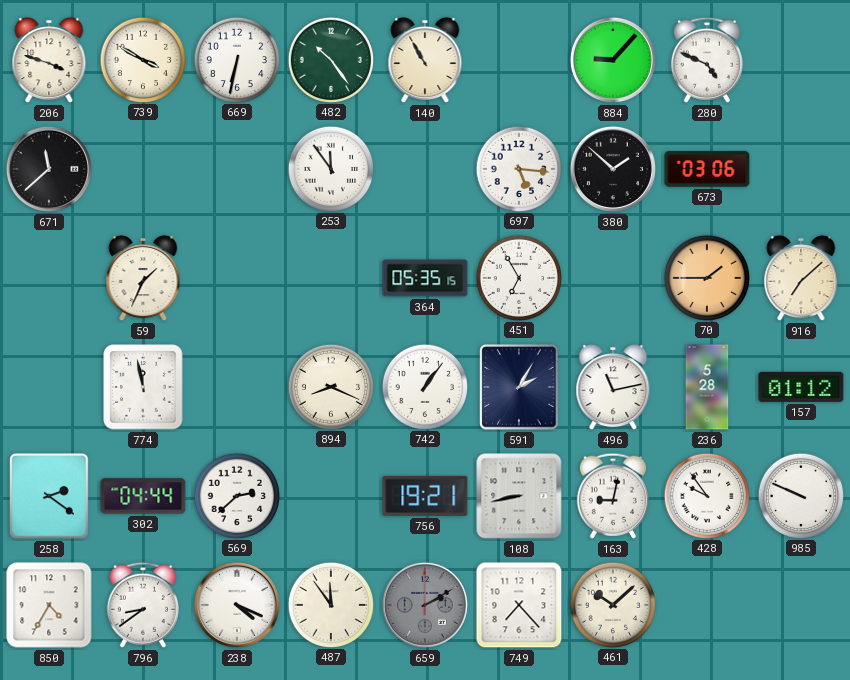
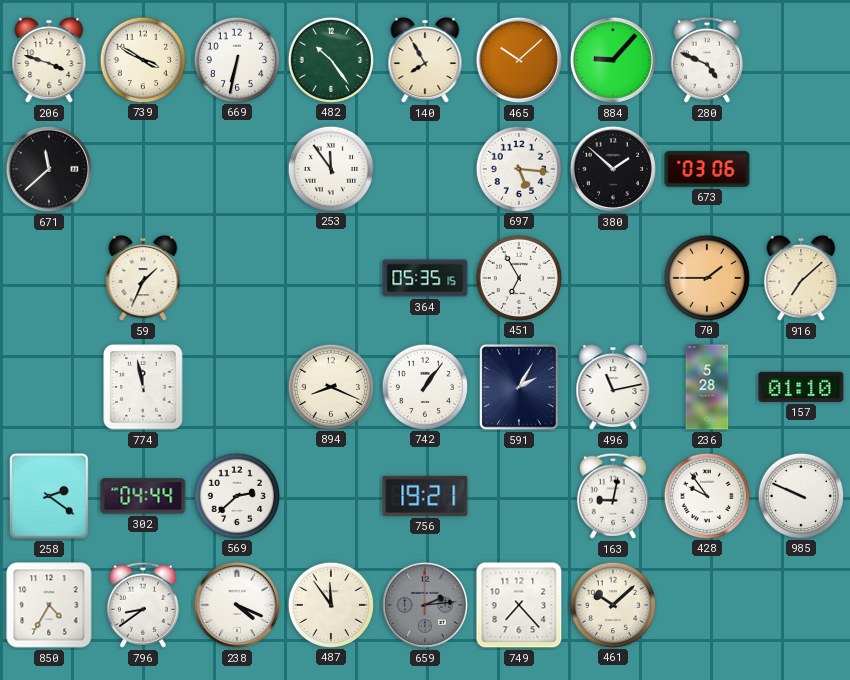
140: 10:55 -> 7:55 (425, 60)
465: none -> 10:08 (519, 60)
157: 01:12 -> 01:10 (801, 387)
108: 8:43 -> none (519, 496)
659: 2:10 -> 2:14 (425, 605)
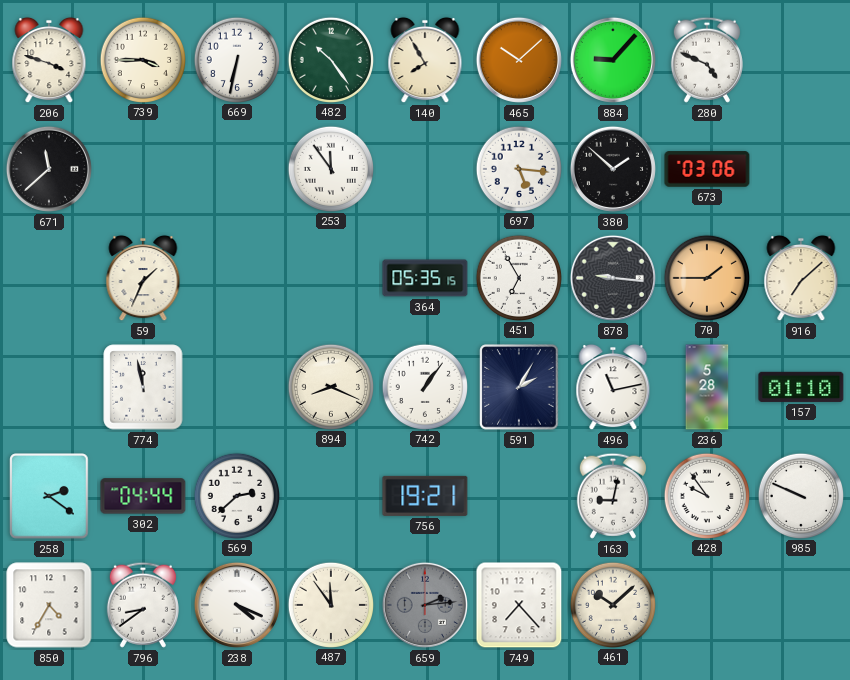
739: 3:50 -> 3:45 (142, 59)
878: none -> 9:16 (613, 278)
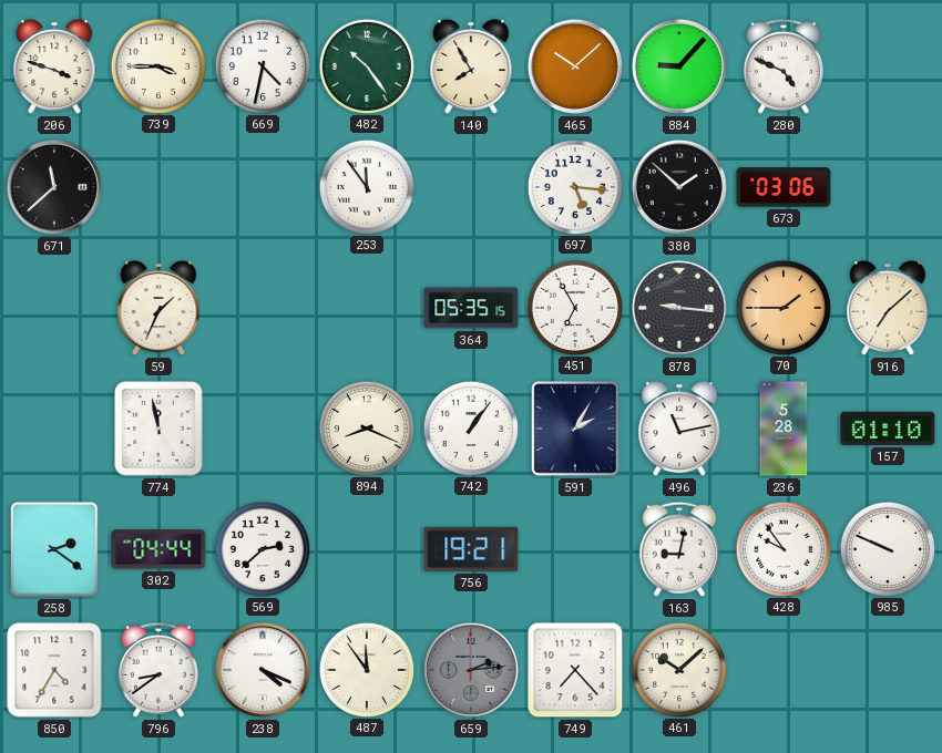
669: 6:32 -> 4:32 (262, 65)
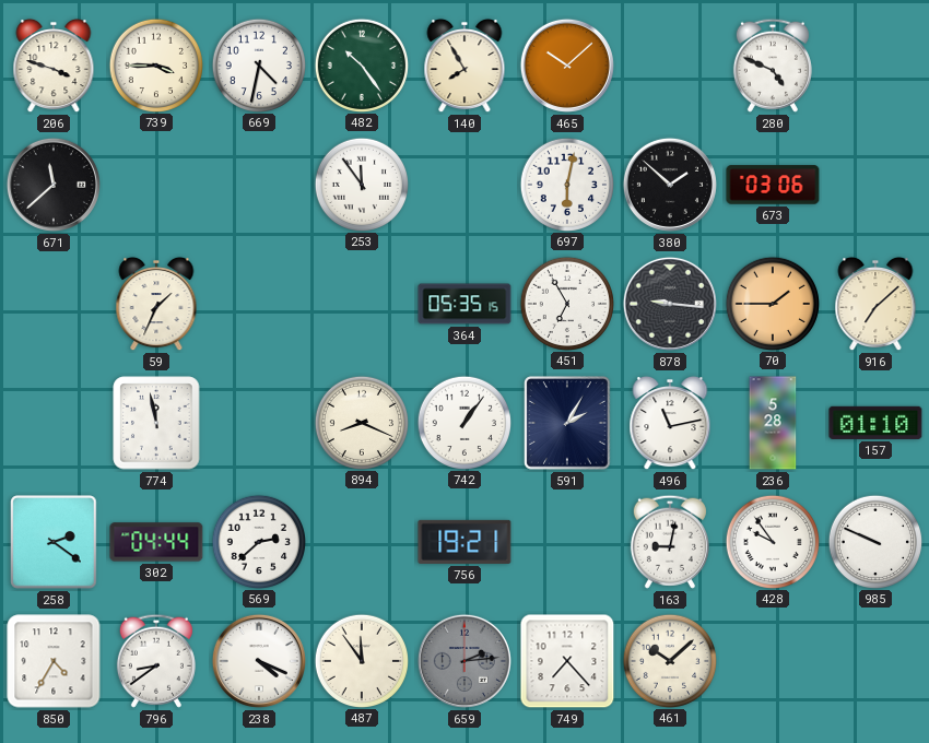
884: 9:07 -> none (679, 66)
697: 5:16 -> 6:02 (566, 184)
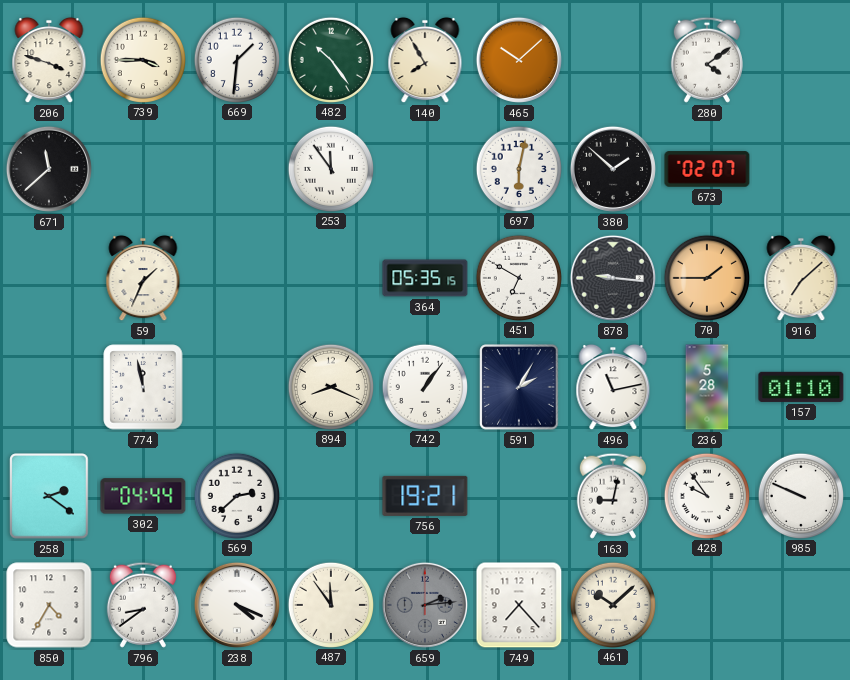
669: 4:32 -> 1:31 (236, 59)
280: 4:49 -> 4:09 (707, 60)
673: 03:06 -> 02:07 (707, 169)
451: 6:55 -> 6:50 (518, 277)
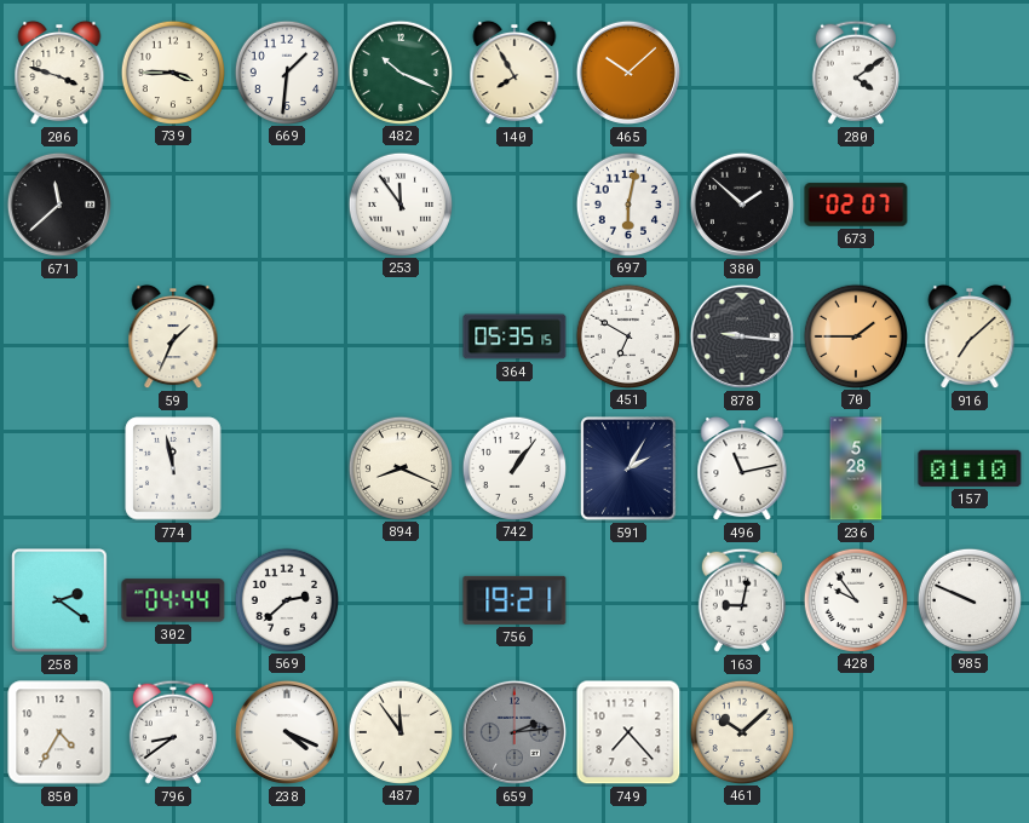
482: 10:24 -> 10:19 (399, 71)
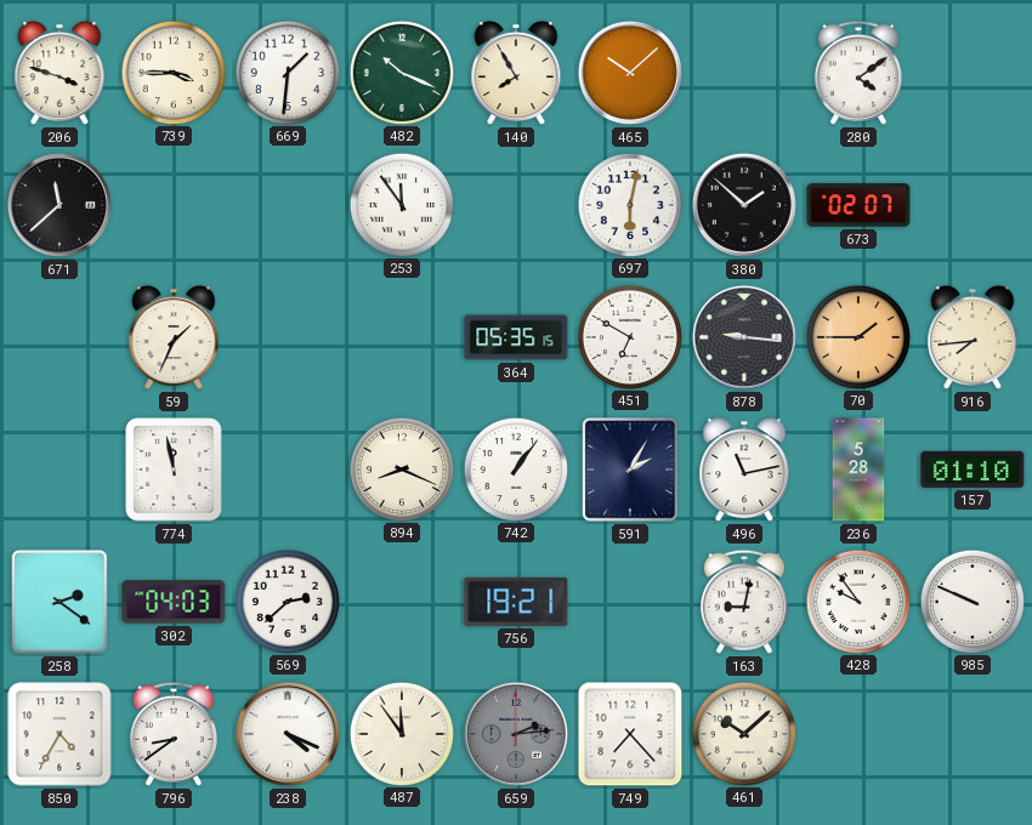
916: 7:08 -> 7:44 (973, 337)
302: 04:44 -> 04:03 (174, 602)
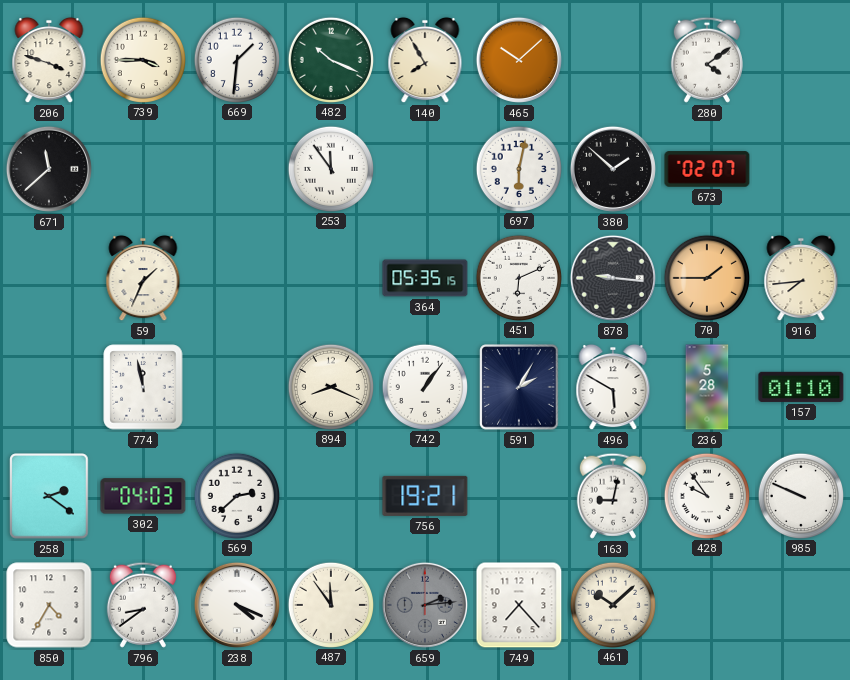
451: 6:50 -> 6:11 (518, 277)
496: 11:13 -> 5:50 (613, 387)
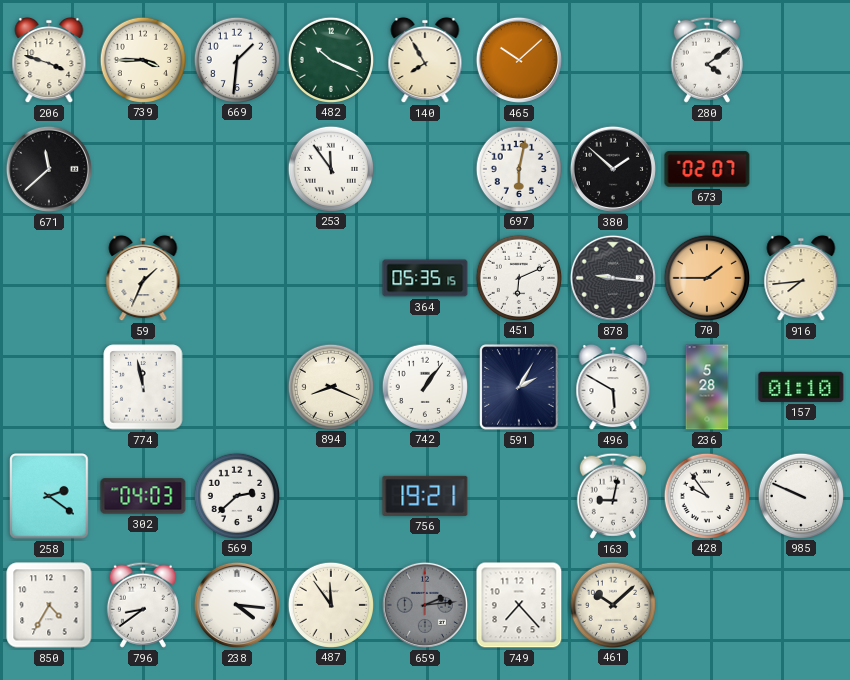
238: 4:19 -> 4:16 (237, 605)
